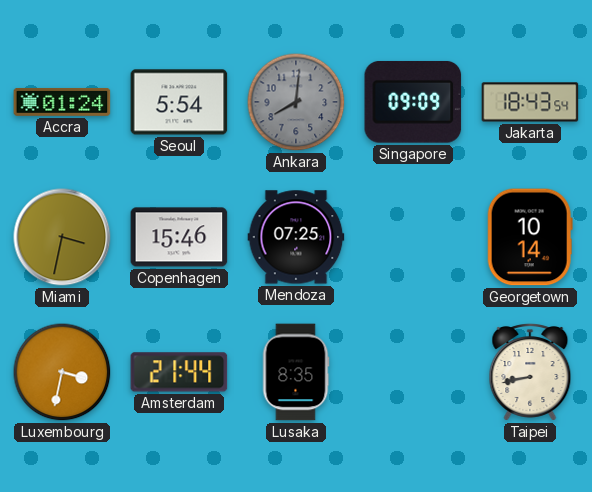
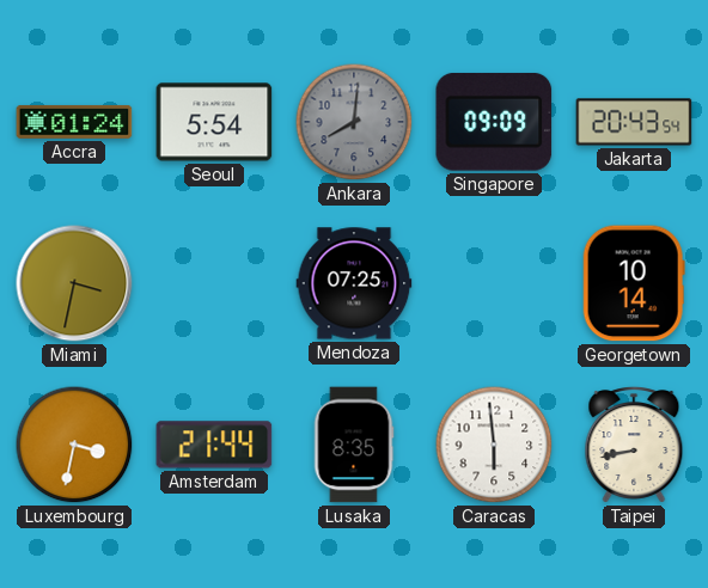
Jakarta: 18:43 -> 20:43 (634, 122)
Copenhagen: 15:46 -> none (179, 237)
Caracas: none -> 5:59 (494, 445)
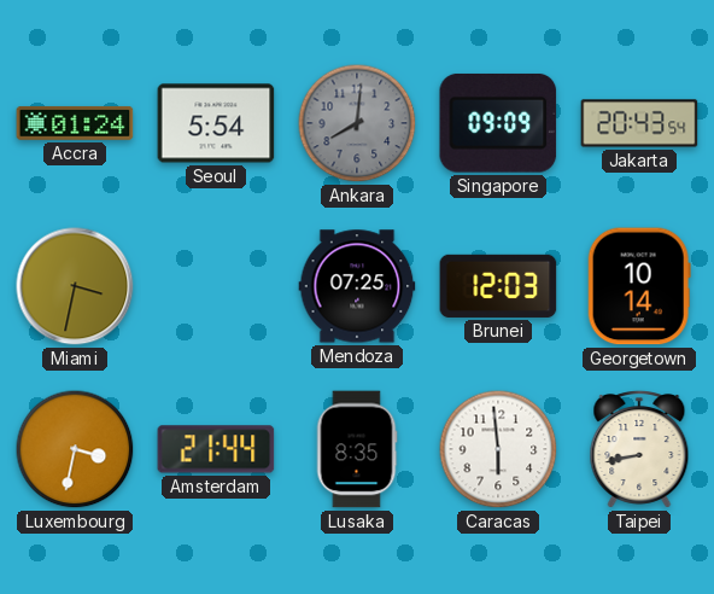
Brunei: none -> 12:03 (498, 286)
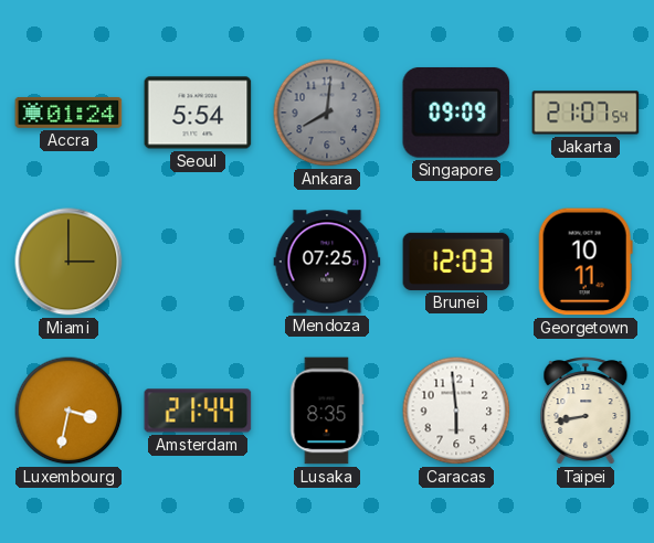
Jakarta: 20:43 -> 21:07 (586, 113)
Miami: 3:32 -> 3:00 (68, 262)
Georgetown: 10:14 -> 10:11 (586, 262)
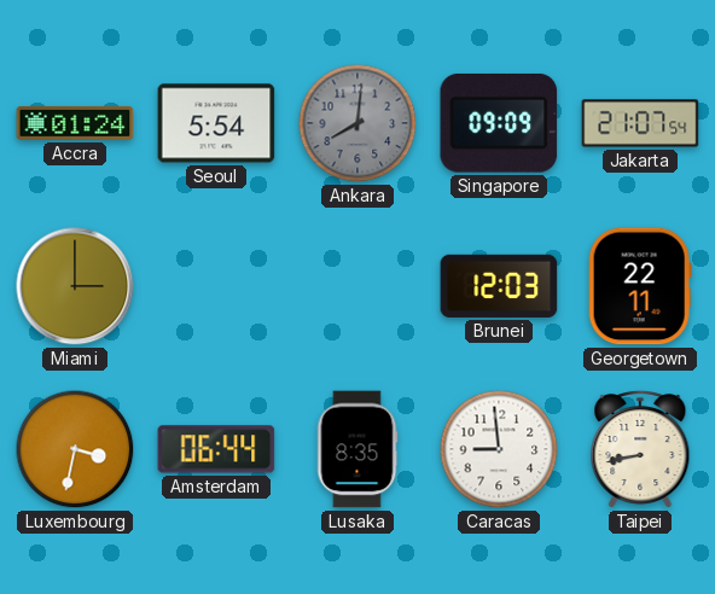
Mendoza: 07:25 -> none (327, 262)
Georgetown: 10:11 -> 22:11 (640, 286)
Amsterdam: 21:44 -> 06:44 (216, 449)
Caracas: 5:59 -> 8:59 (499, 449)
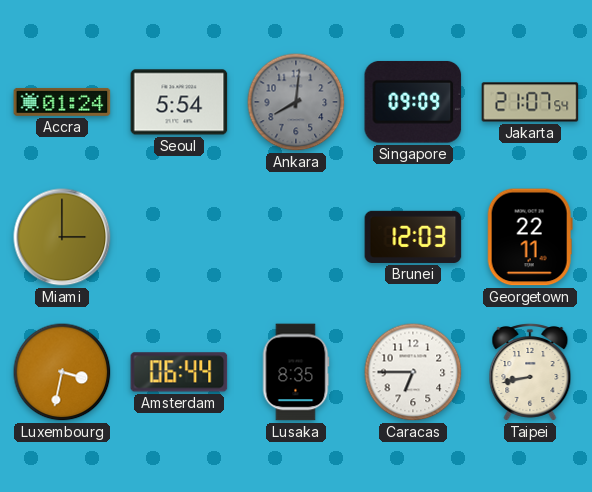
Caracas: 8:59 -> 6:45 (413, 372)
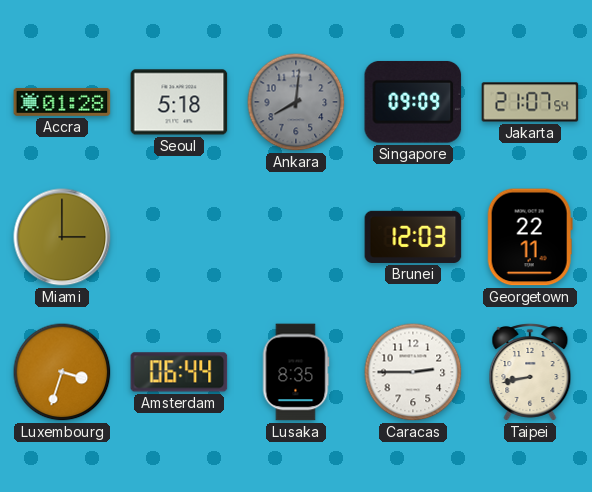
Accra: 01:24 -> 01:28 (62, 102)
Seoul: 5:54 -> 5:18 (179, 102)
Luxembourg: 3:32 -> 3:33 (62, 372)
Caracas: 6:45 -> 2:45 (413, 372)
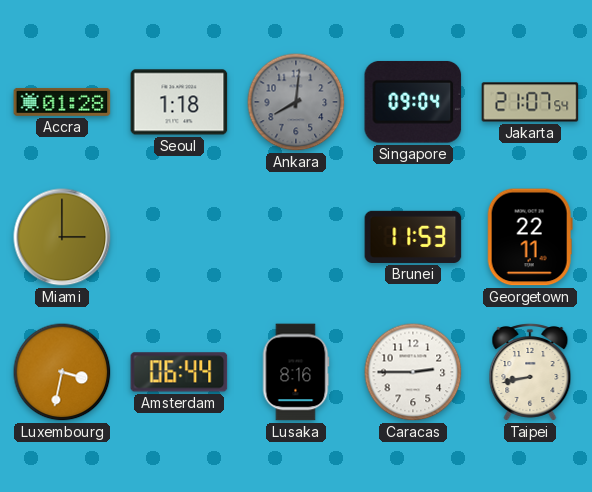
Seoul: 5:18 -> 1:18 (179, 102)
Singapore: 09:09 -> 09:04 (413, 102)
Brunei: 12:03 -> 11:53 (413, 237)
Luxembourg: 3:33 -> 3:32 (62, 372)
Lusaka: 8:35 -> 8:16 (296, 372)
